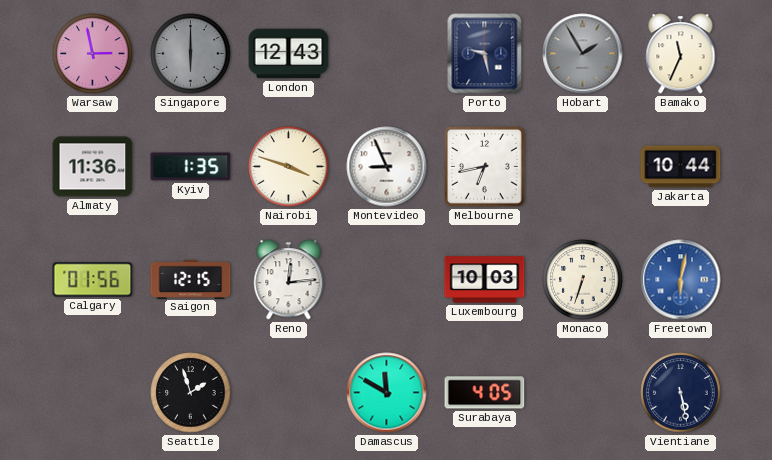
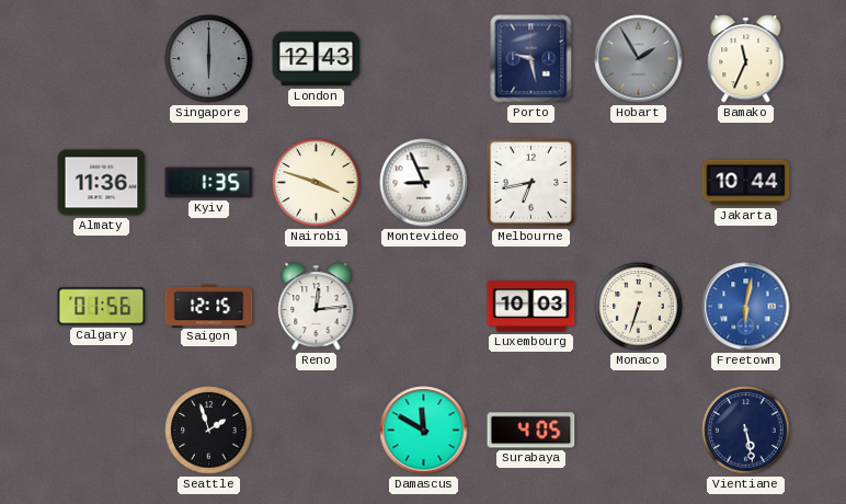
Warsaw: 2:58 -> none (93, 54)
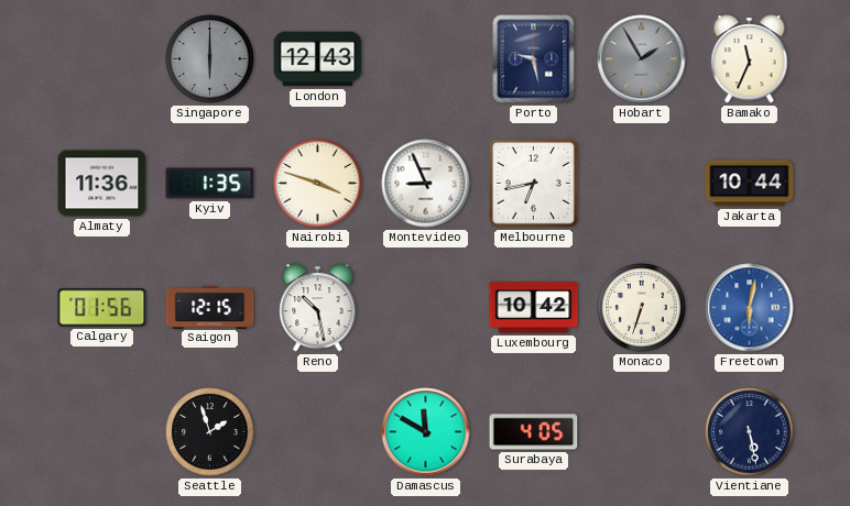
Reno: 12:14 -> 10:28 (318, 308)
Luxembourg: 10:03 -> 10:42 (534, 308)
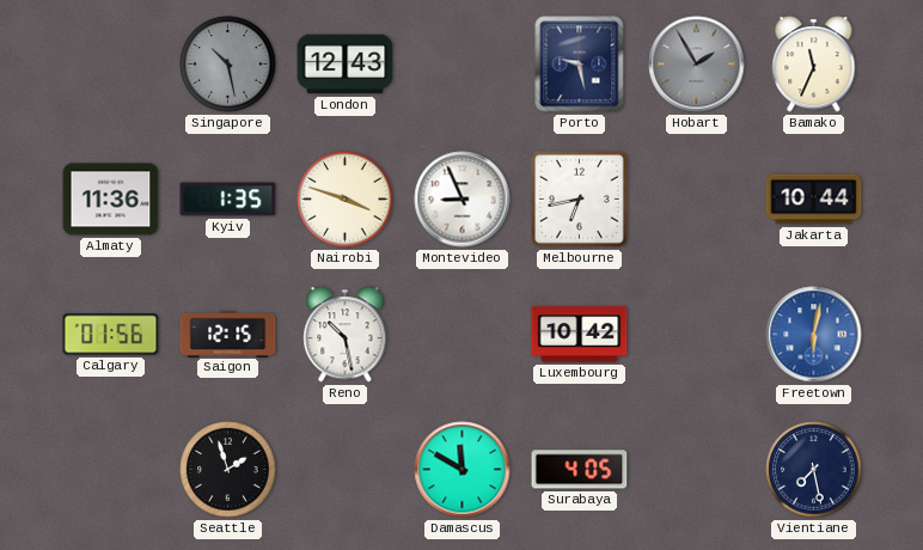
Singapore: 6:00 -> 10:28 (228, 65)
Monaco: 6:33 -> none (642, 308)
Vientiane: 5:28 -> 7:28 (814, 470)
